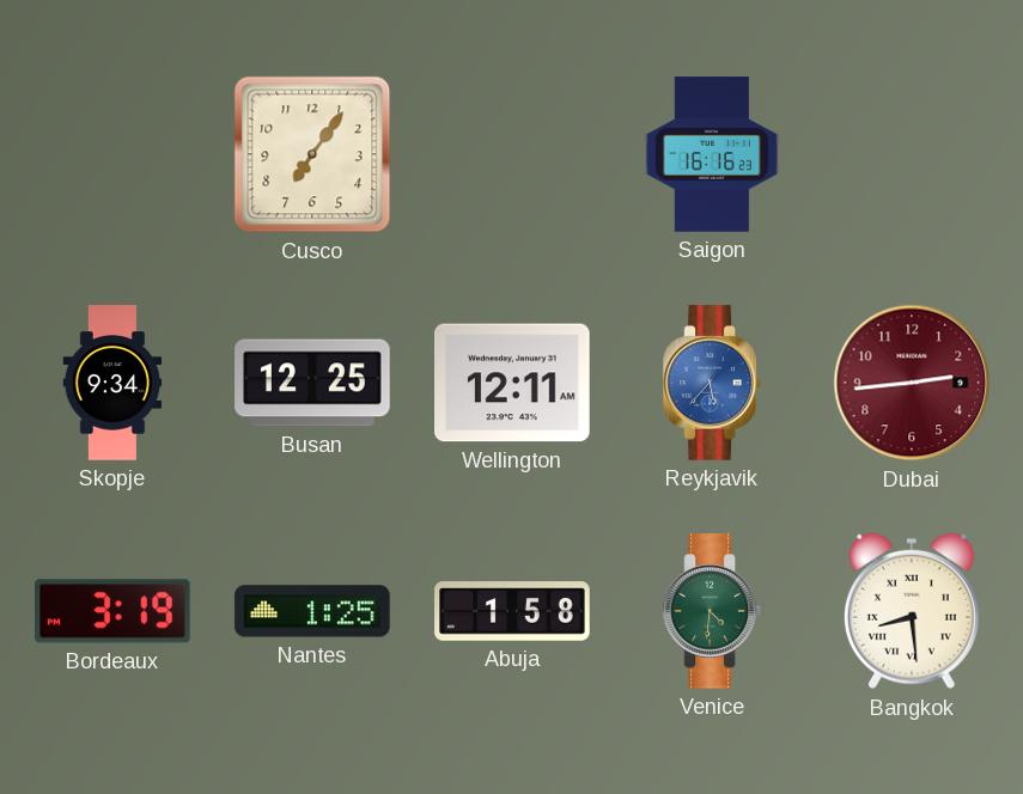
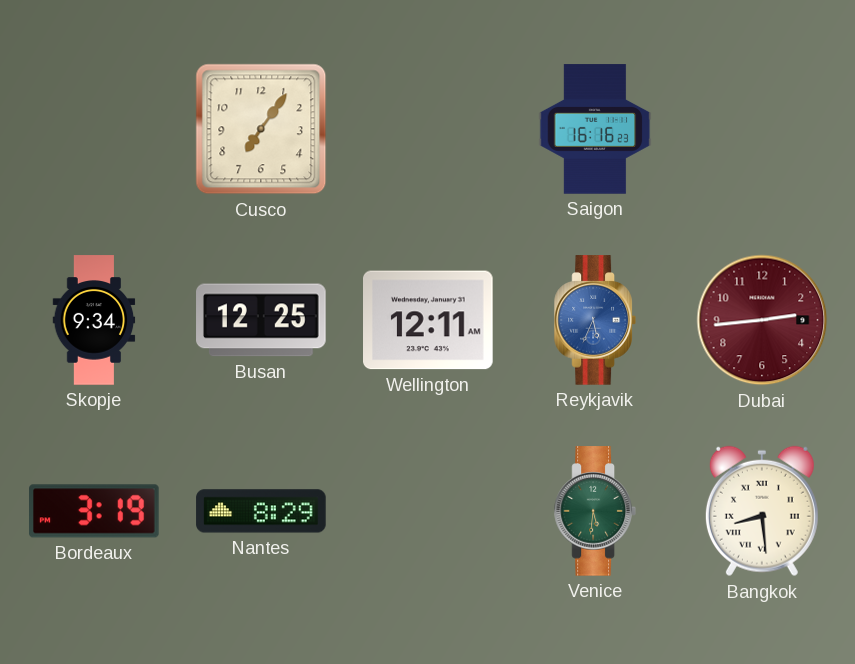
Reykjavik: 5:37 -> 5:34 (595, 320)
Nantes: 1:25 -> 8:29 (261, 511)
Abuja: 1:58 -> none (512, 611)
Venice: 4:31 -> 5:31 (595, 511)
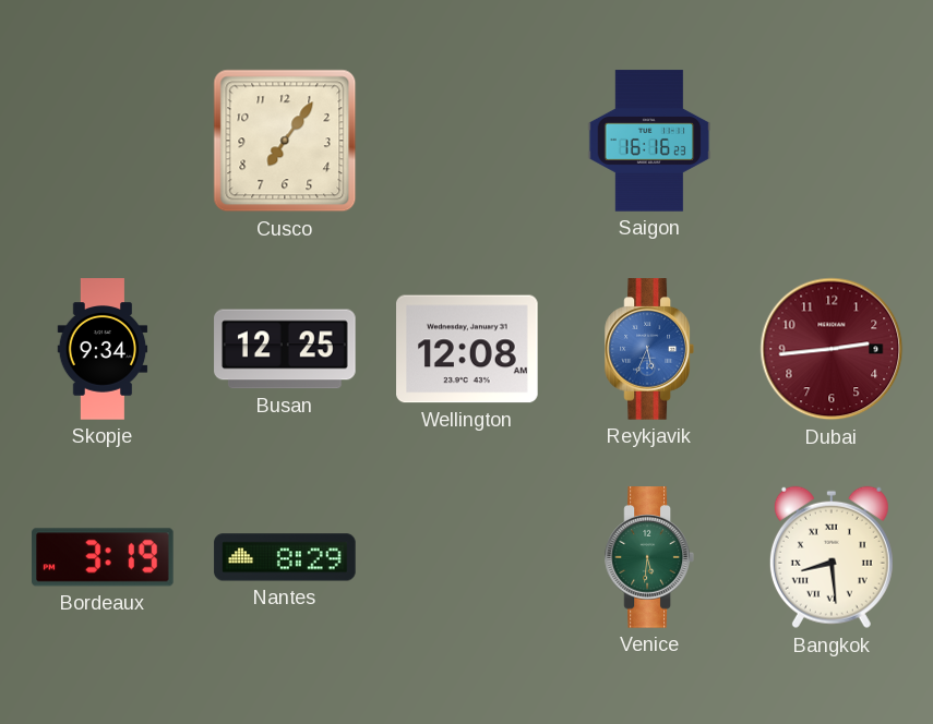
Wellington: 12:11 -> 12:08 (467, 349)
